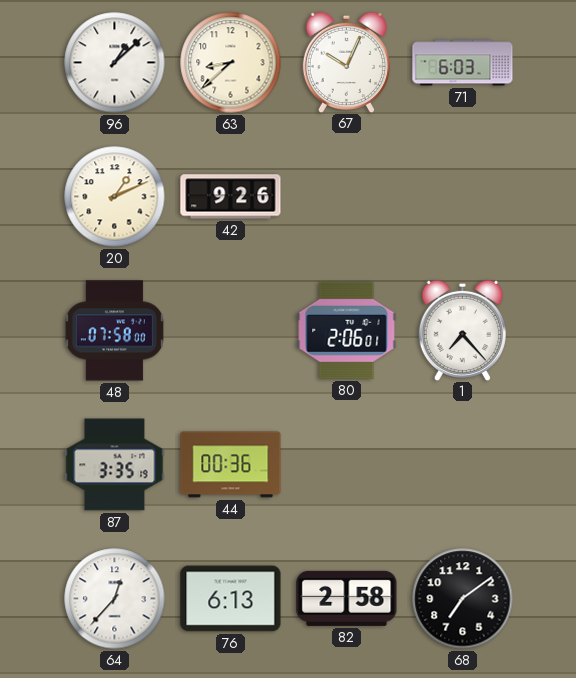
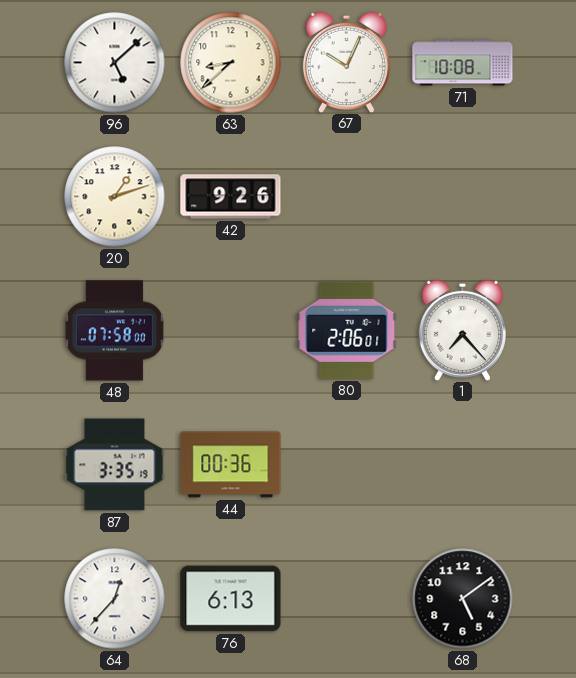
96: 1:08 -> 5:08 (115, 63)
71: 6:03 -> 10:08 (463, 63)
20: 1:11 -> 1:12 (115, 197)
82: 2:58 -> none (347, 598)
68: 7:09 -> 5:09 (463, 599)
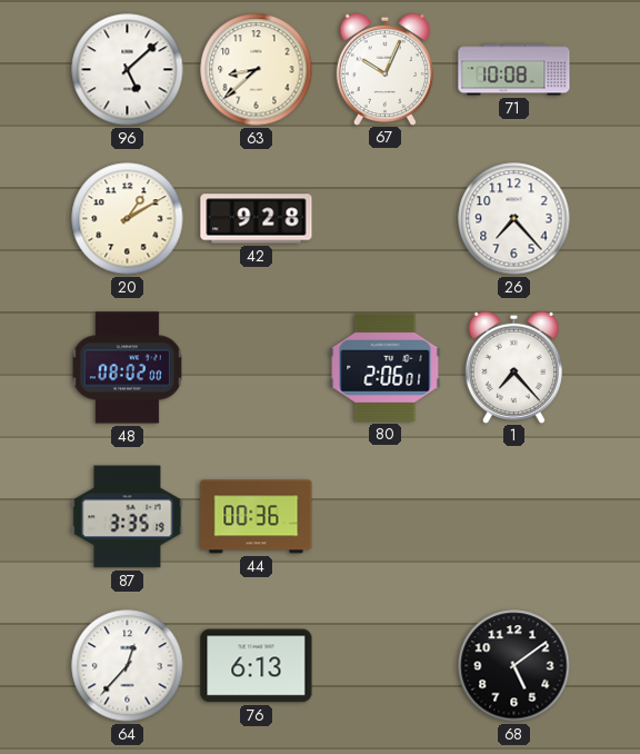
20: 1:12 -> 1:10 (128, 219)
42: 9:26 -> 9:28 (257, 219)
26: none -> 7:23 (514, 219)
48: 07:58 -> 08:02 (127, 368)
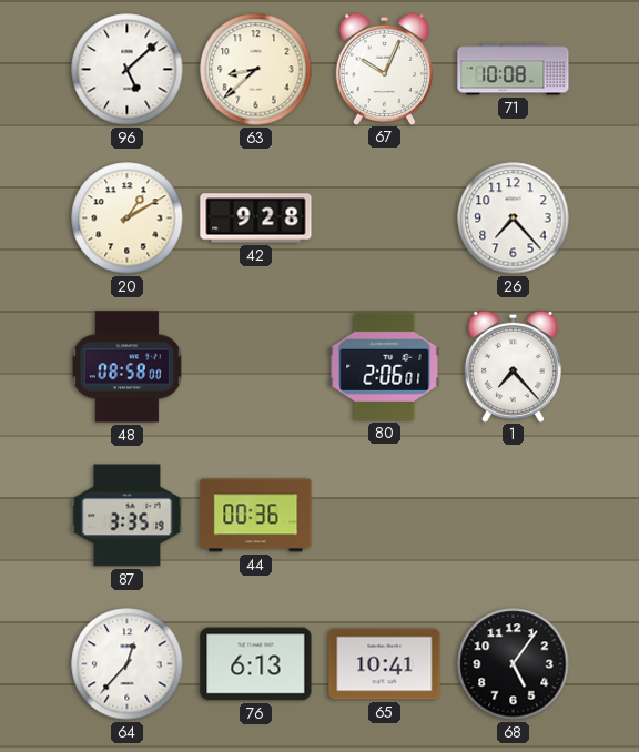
48: 08:02 -> 08:58 (126, 367)
65: none -> 10:41 (385, 664)
68: 5:09 -> 5:06 (514, 664)
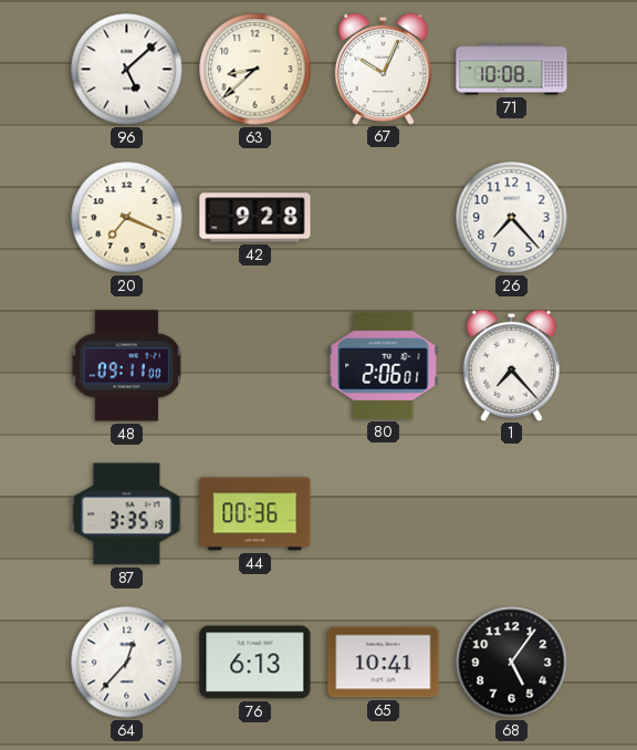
20: 1:10 -> 7:19 (127, 218)
48: 08:58 -> 09:11 (126, 366)
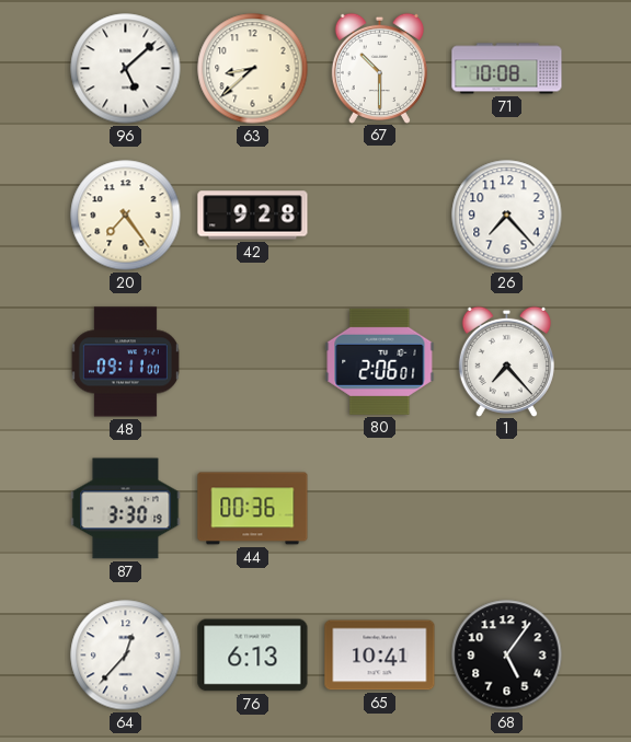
67: 10:04 -> 10:30 (379, 68)
20: 7:19 -> 7:24 (126, 216)
87: 3:35 -> 3:30 (126, 509)
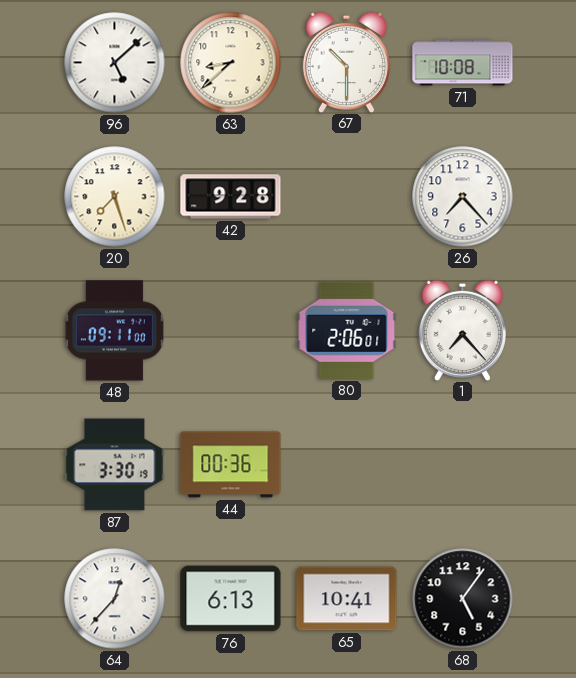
20: 7:24 -> 7:27 (115, 197)
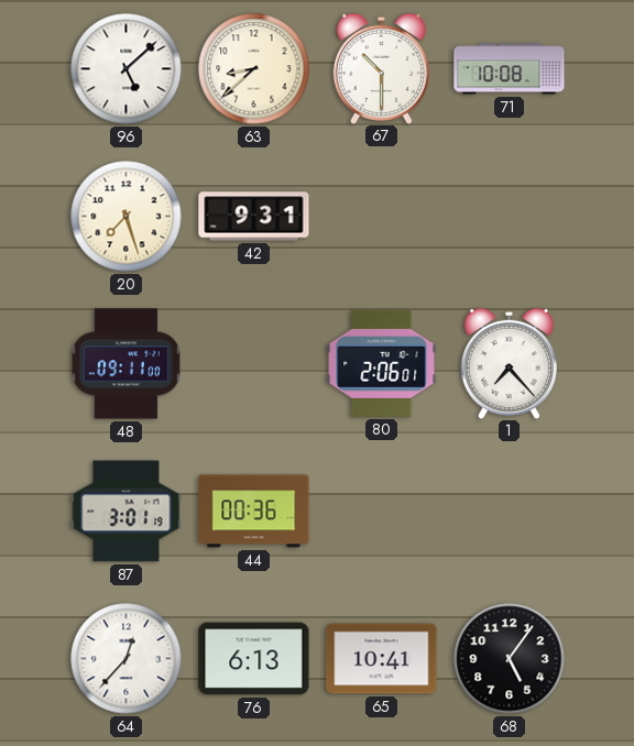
42: 9:28 -> 9:31 (254, 217)
26: 7:23 -> none (463, 197)
87: 3:30 -> 3:01 (127, 512)
